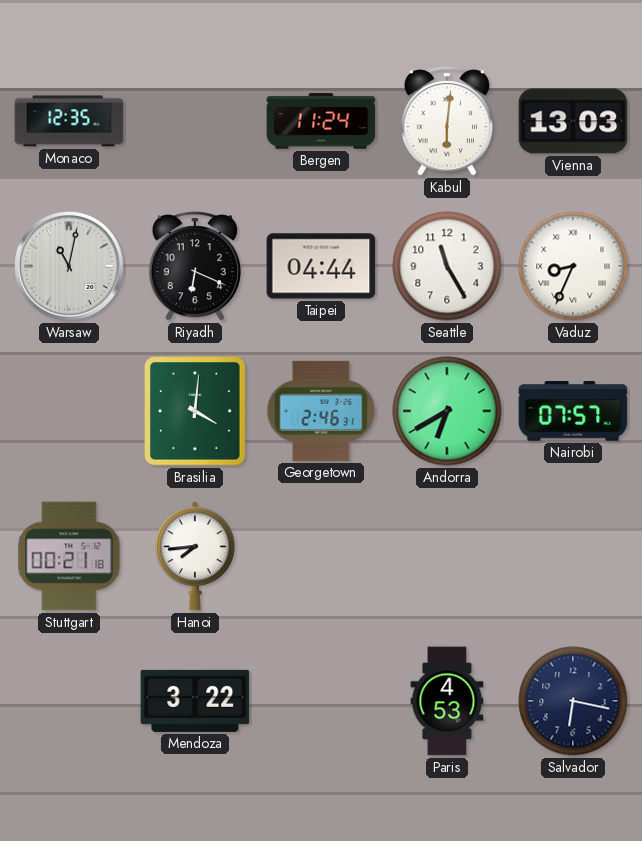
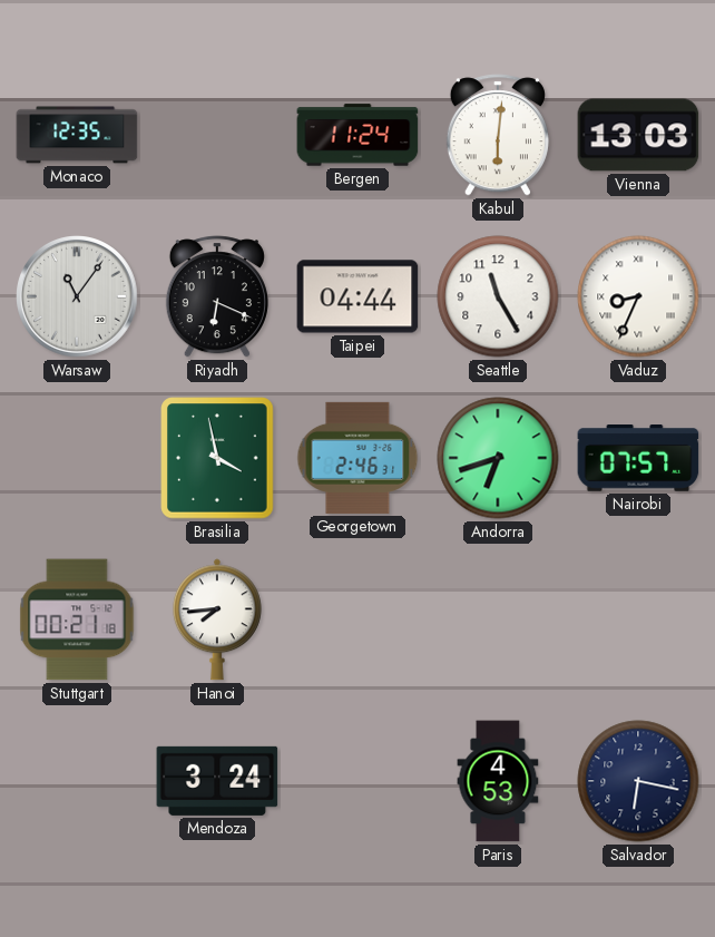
Warsaw: 11:02 -> 11:06 (78, 297)
Brasilia: 4:01 -> 3:58 (217, 458)
Andorra: 6:40 -> 6:42 (498, 458)
Mendoza: 3:22 -> 3:24 (217, 781)
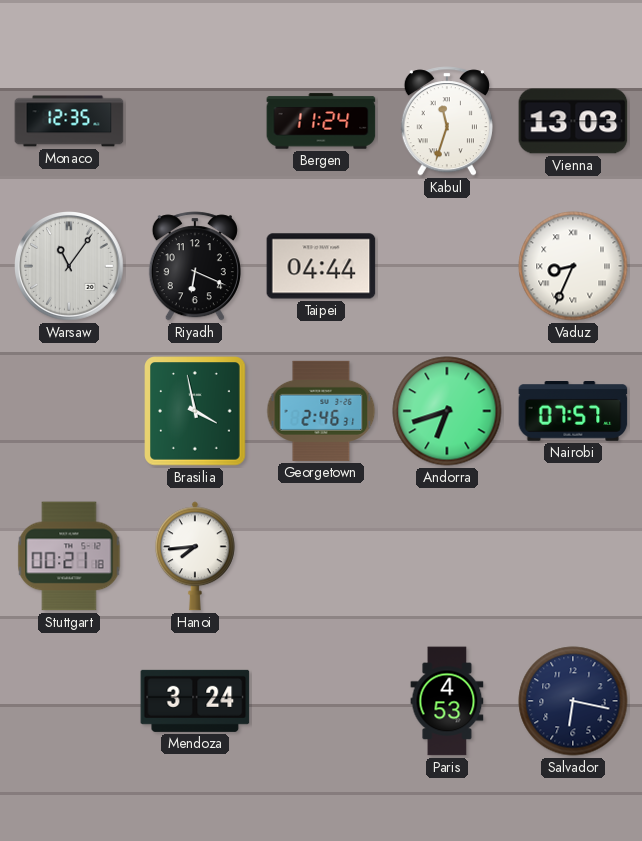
Kabul: 6:01 -> 11:33 (447, 121)
Seattle: 11:25 -> none (498, 296)
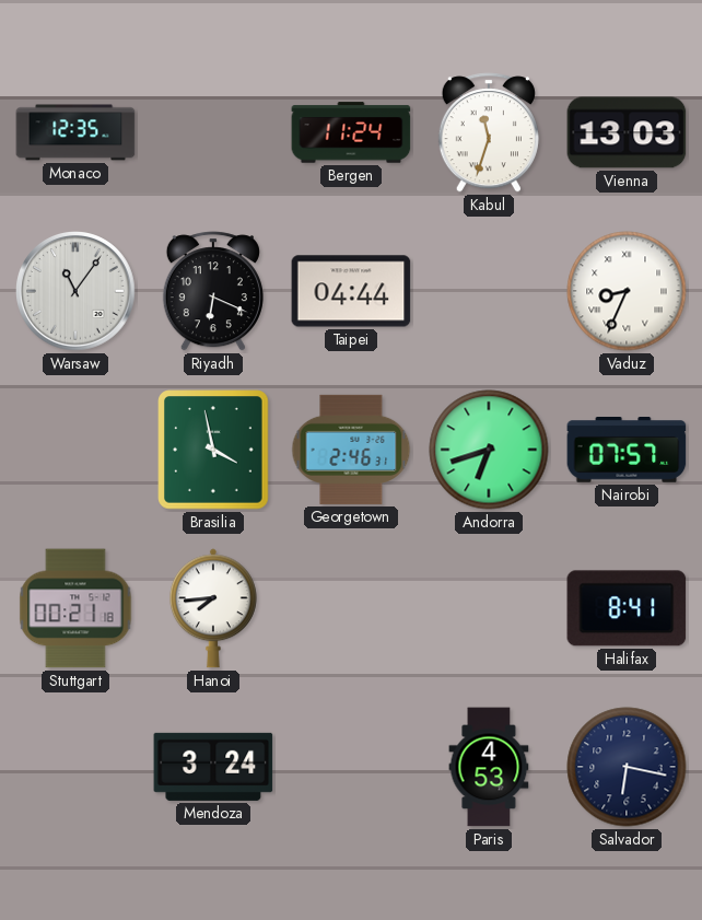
Halifax: none -> 8:41 (627, 608)
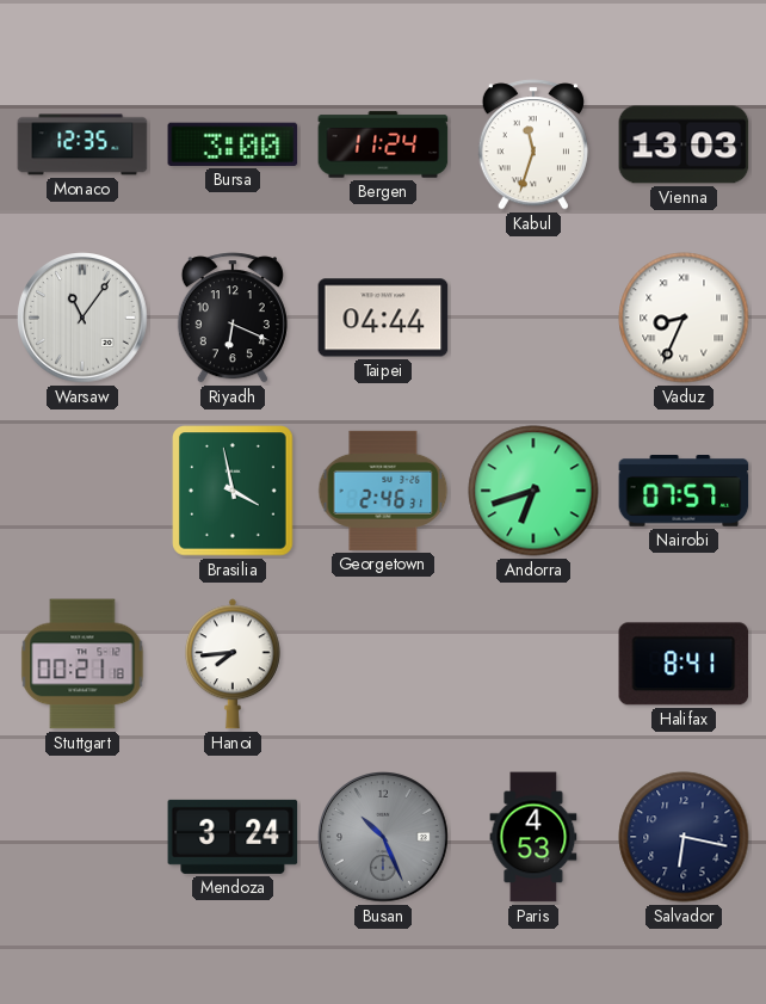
Bursa: none -> 3:00 (233, 144)
Busan: none -> 10:26 (384, 838)
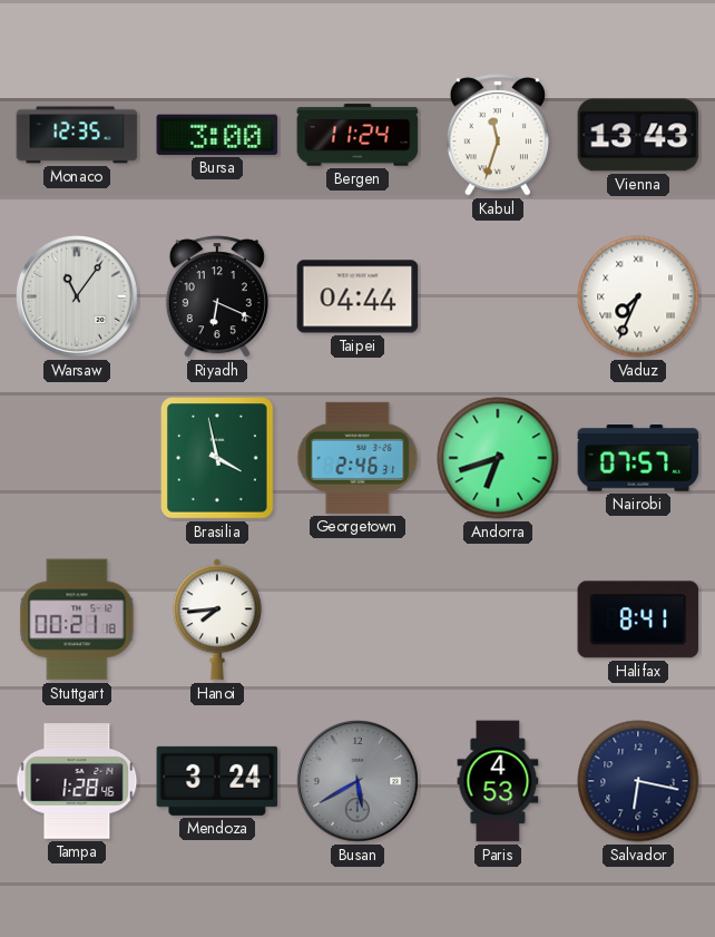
Vienna: 13:03 -> 13:43 (638, 135)
Vaduz: 8:34 -> 7:34 (638, 296)
Tampa: none -> 1:28 (77, 781)
Busan: 10:26 -> 5:40 (359, 782)
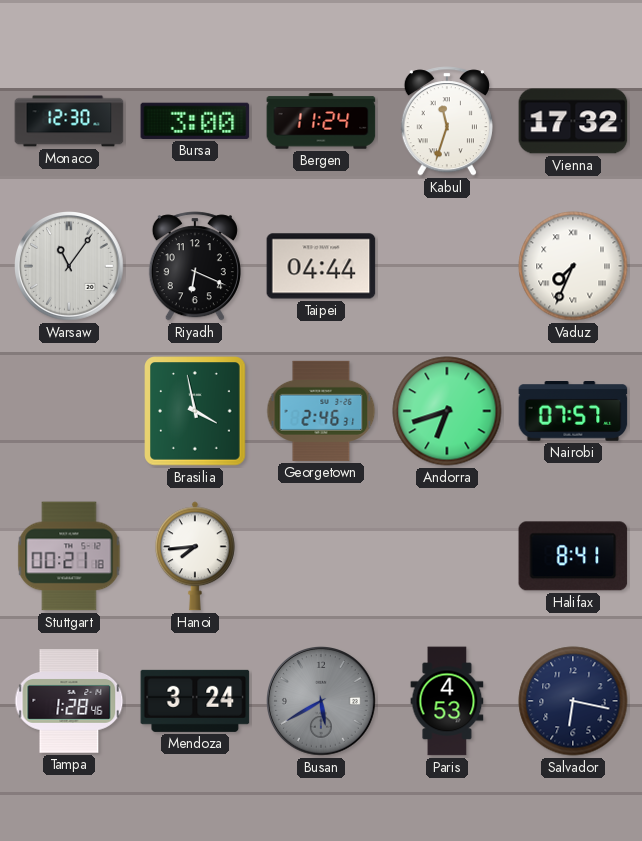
Monaco: 12:35 -> 12:30 (69, 121)
Vienna: 13:43 -> 17:32 (573, 121)
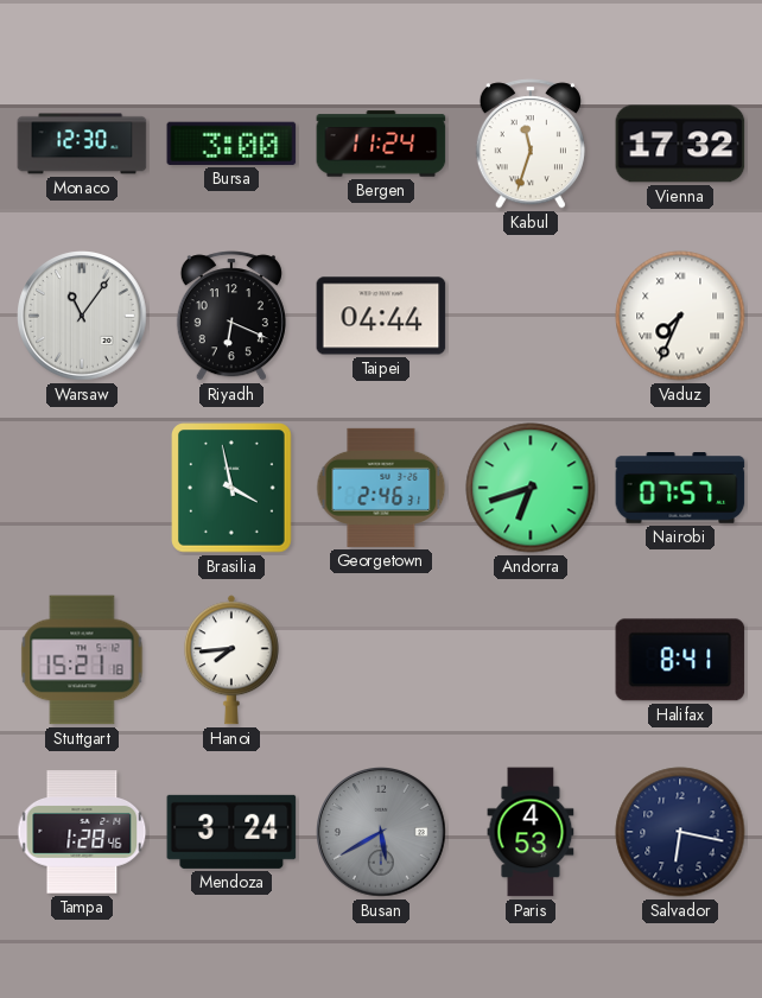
Stuttgart: 00:21 -> 15:21 (82, 660)
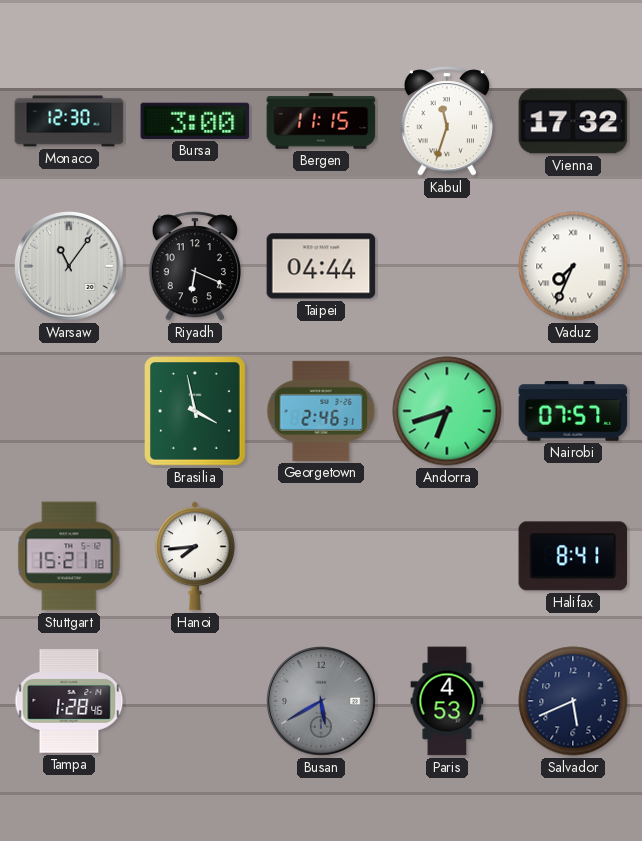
Bergen: 11:24 -> 11:15 (321, 121)
Mendoza: 3:24 -> none (231, 832)
Salvador: 6:17 -> 5:41 (573, 701)
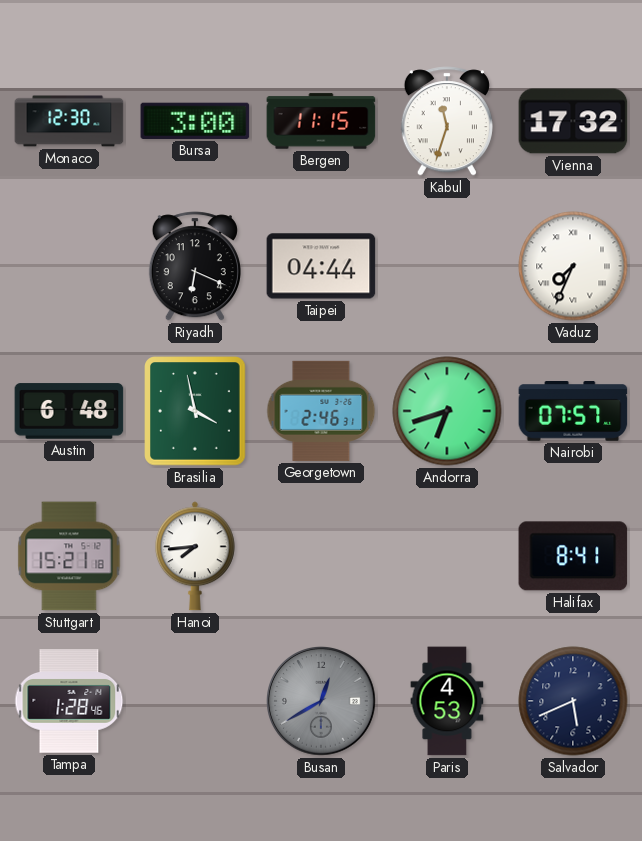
Warsaw: 11:06 -> none (70, 267)
Austin: none -> 6:48 (69, 411)
Busan: 5:40 -> 12:40 (322, 702)
